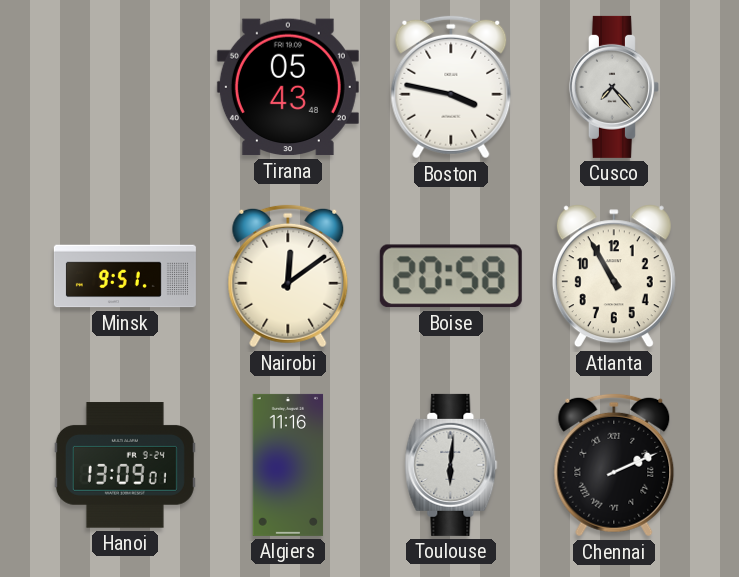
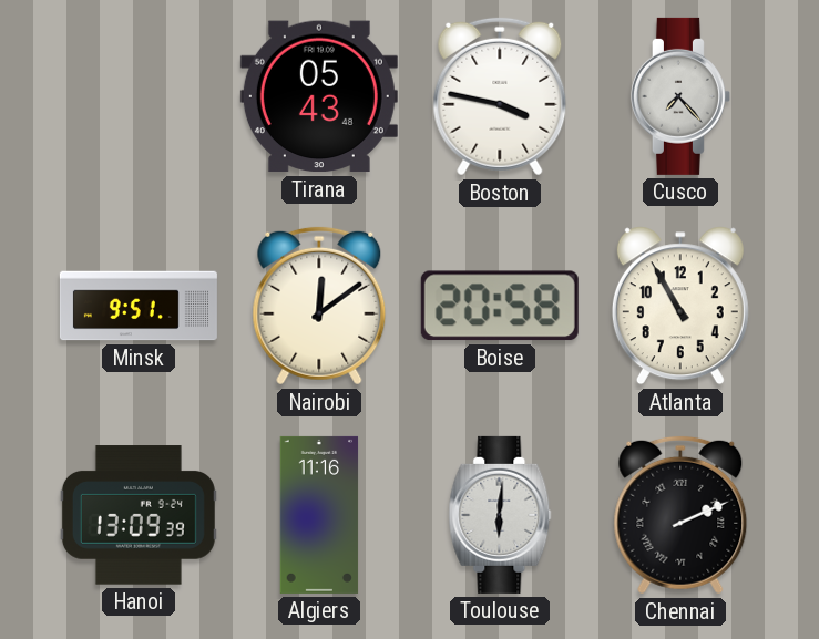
Hanoi: 13:09:01 -> 13:09:39 (139, 515)
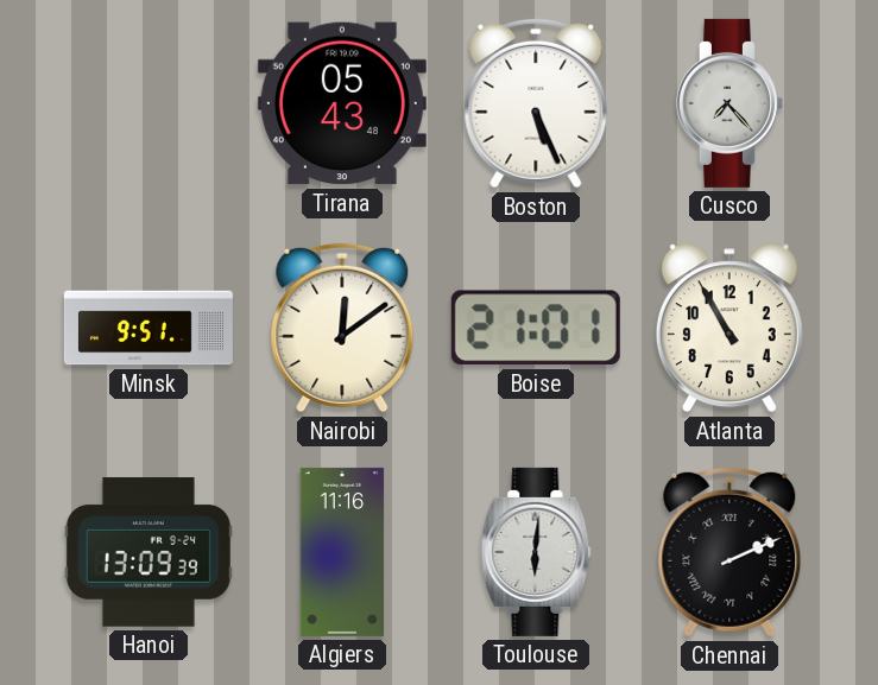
Boston: 3:47 -> 5:26 (536, 103)
Boise: 20:58 -> 21:01 (536, 328)
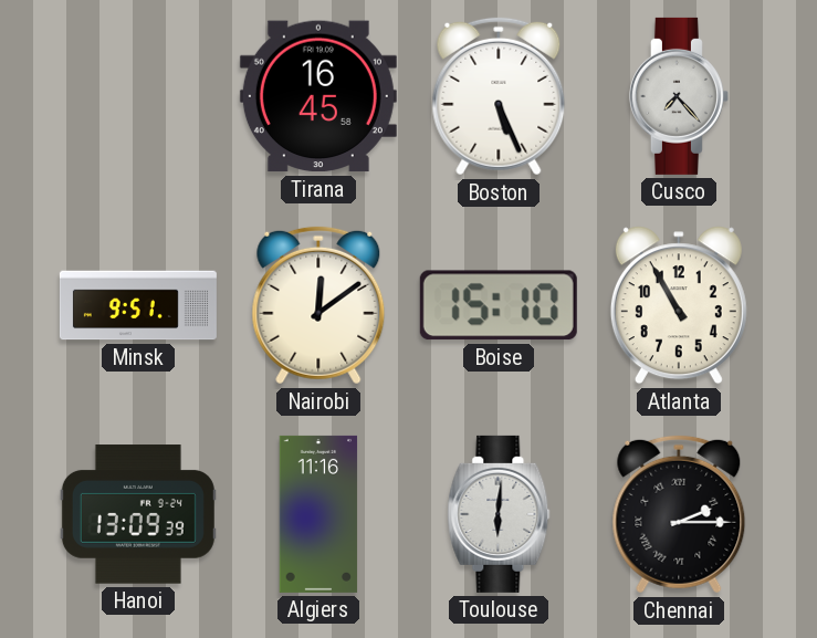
Tirana: 05:43 -> 16:45 (318, 96)
Boise: 21:01 -> 15:10 (499, 305)
Chennai: 2:11 -> 2:15 (679, 514)
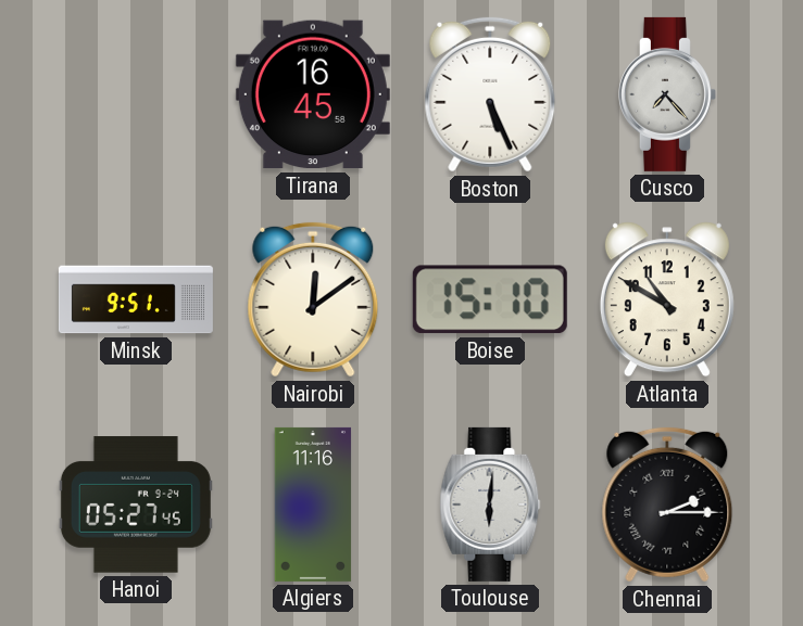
Atlanta: 10:55 -> 10:50 (667, 299)
Hanoi: 13:09 -> 05:27 (136, 504)
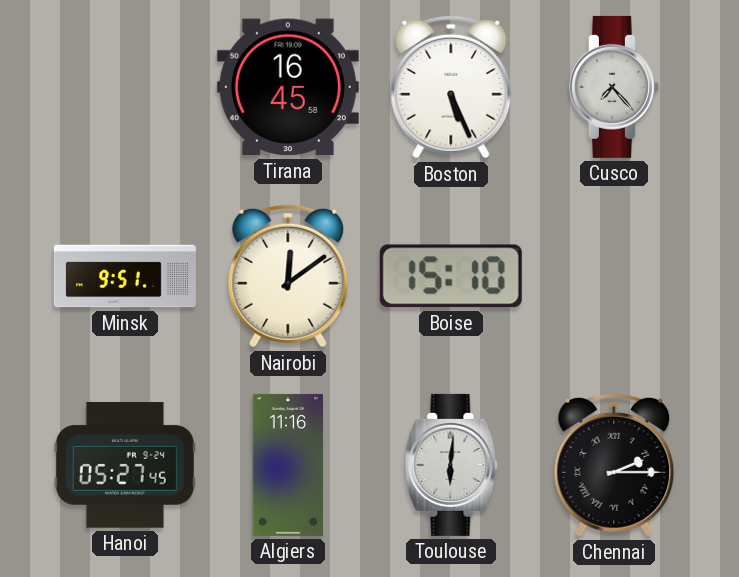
Atlanta: 10:50 -> none (667, 299)
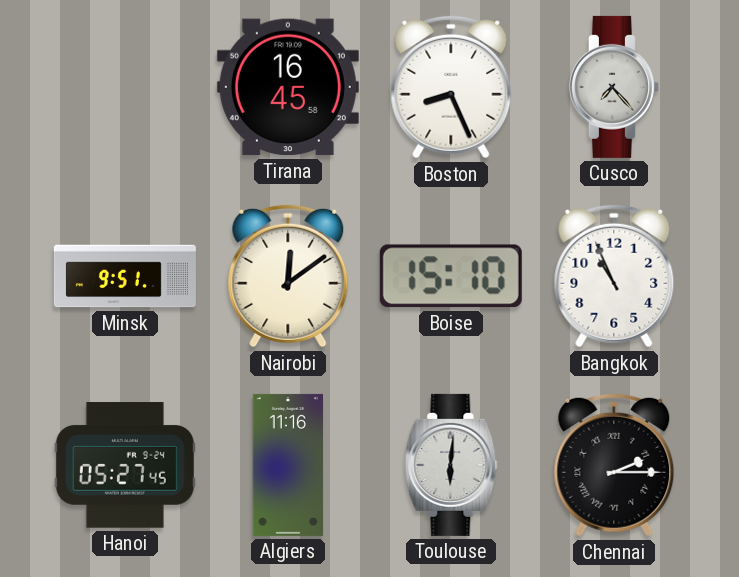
Boston: 5:26 -> 8:26 (451, 87)
Bangkok: none -> 10:56 (614, 276)
